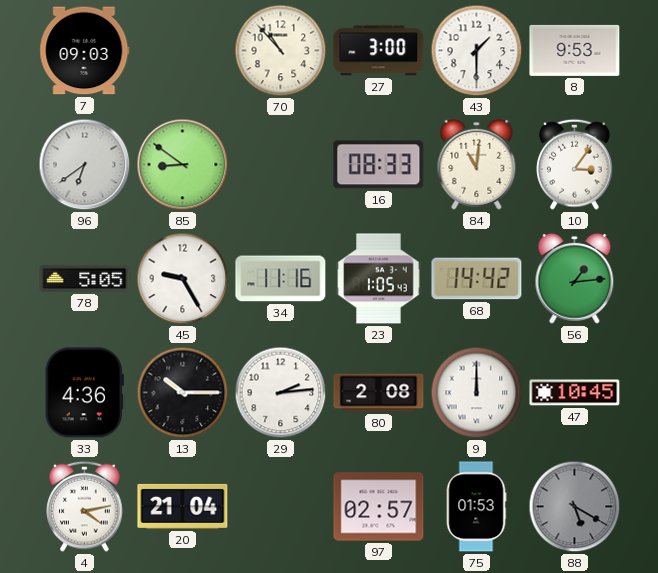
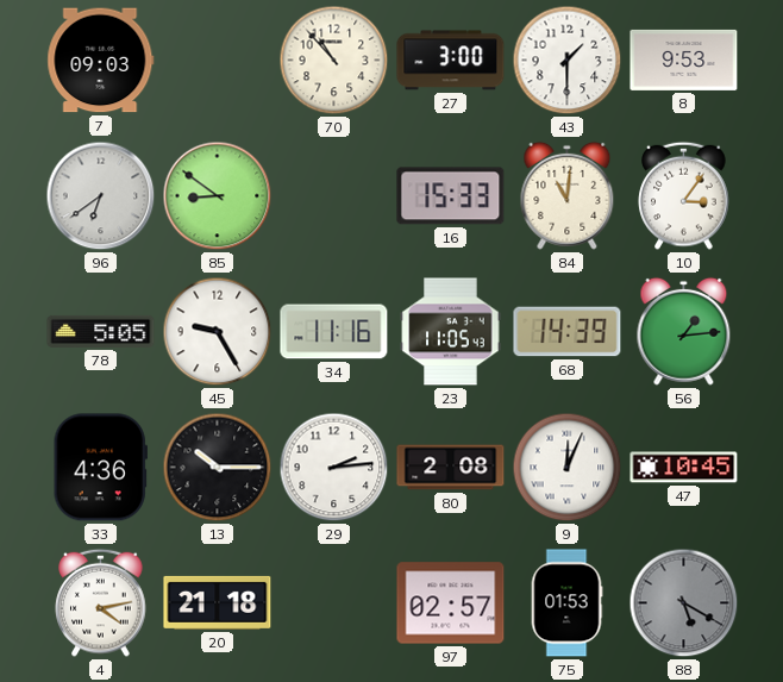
16: 08:33 -> 15:33 (451, 196)
23: 1:05 -> 11:05 (451, 332)
68: 14:42 -> 14:39 (568, 332)
9: 12:00 -> 12:04 (568, 468)
20: 21:04 -> 21:18 (218, 602)
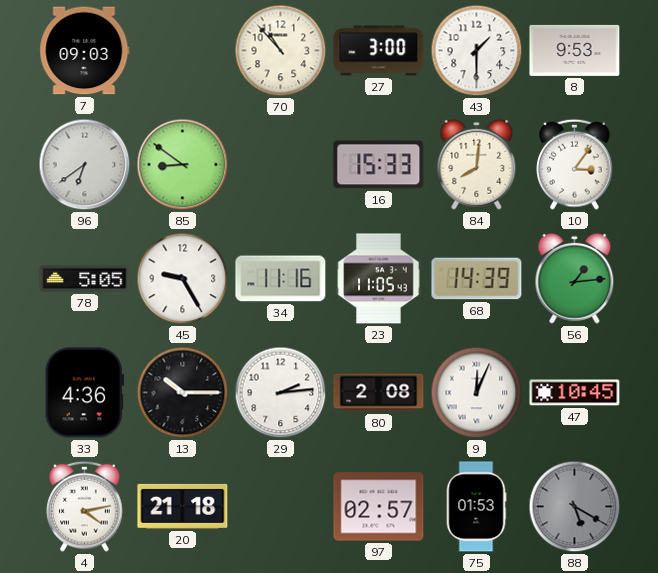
84: 11:01 -> 8:01 (477, 164)
